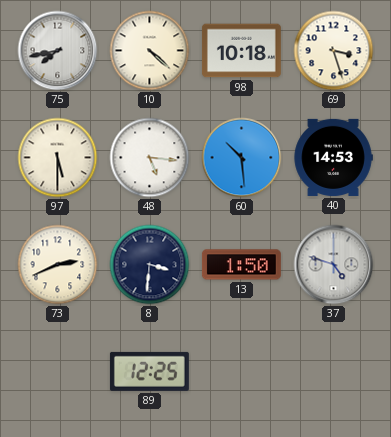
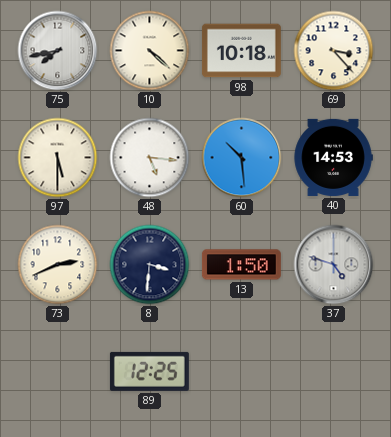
69: 3:27 -> 3:23 (334, 51)
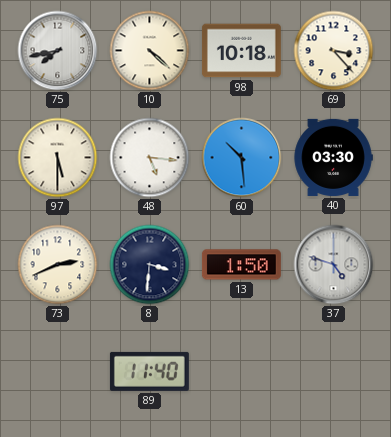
40: 14:53 -> 03:30 (333, 157)
89: 12:25 -> 11:40 (149, 371)
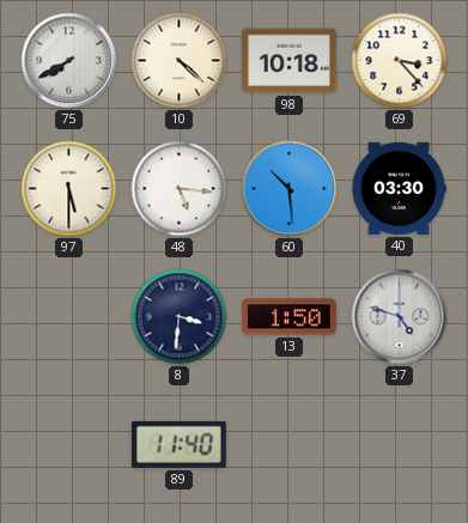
75: 7:43 -> 7:40 (69, 61)
73: 2:41 -> none (58, 265)
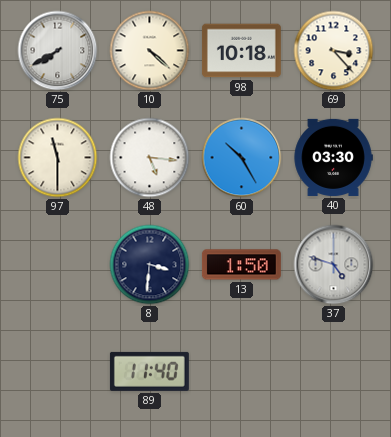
97: 5:30 -> 11:30 (58, 158)
60: 10:29 -> 10:25 (242, 158)
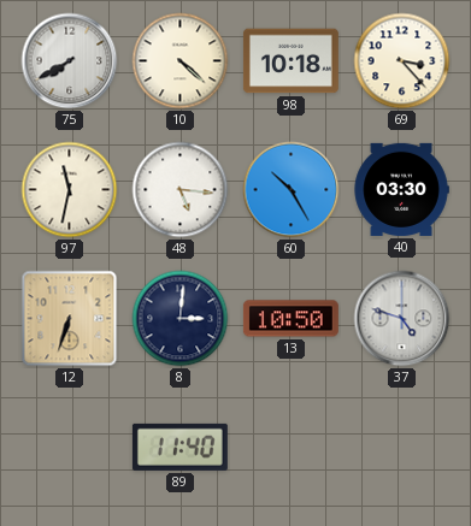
97: 11:30 -> 11:32 (70, 190)
12: none -> 6:33 (70, 319)
8: 3:31 -> 3:01 (181, 319)
13: 1:50 -> 10:50 (290, 319)
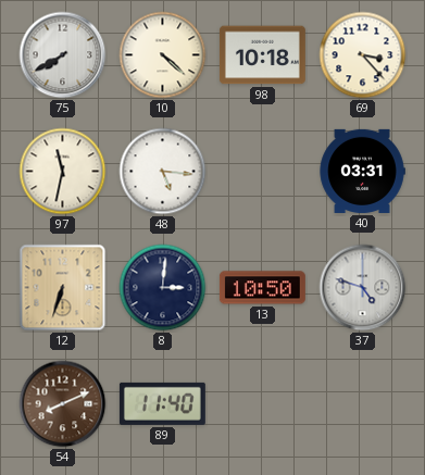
60: 10:25 -> none (292, 190)
40: 03:30 -> 03:31 (362, 171)
54: none -> 8:11 (63, 404)
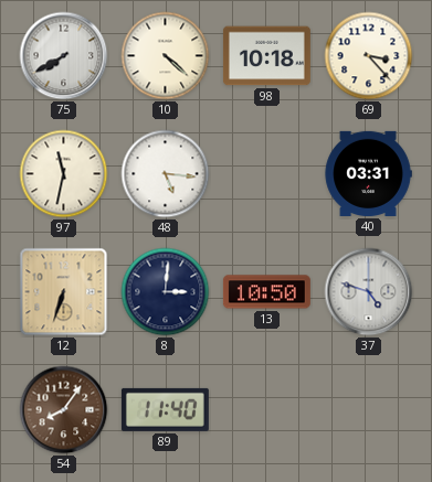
54: 8:11 -> 8:06 (64, 410)
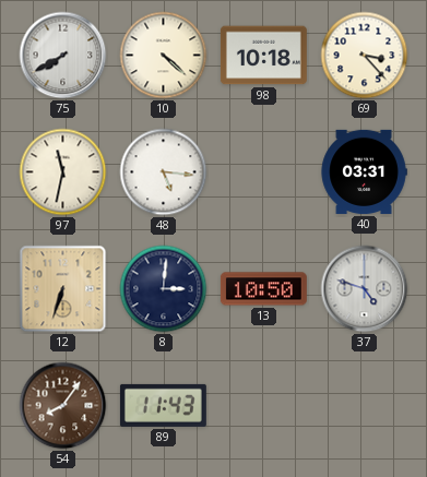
89: 11:40 -> 11:43 (163, 405)
